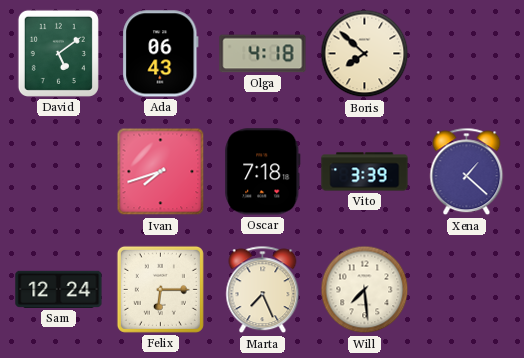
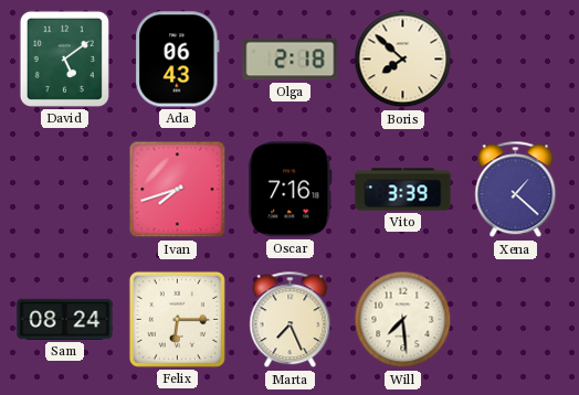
Olga: 4:18 -> 2:18 (291, 60)
Oscar: 7:18 -> 7:16 (291, 190)
Sam: 12:24 -> 08:24 (65, 319)
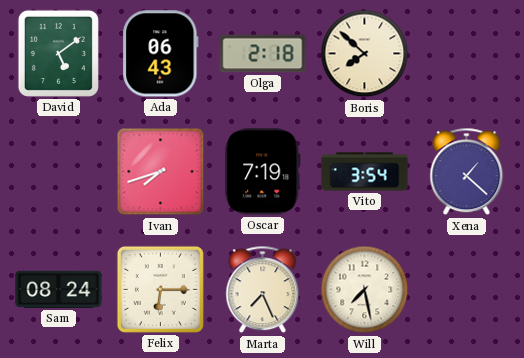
Oscar: 7:16 -> 7:19 (263, 172)
Vito: 3:39 -> 3:54 (365, 172)
Will: 7:29 -> 7:28 (365, 290)
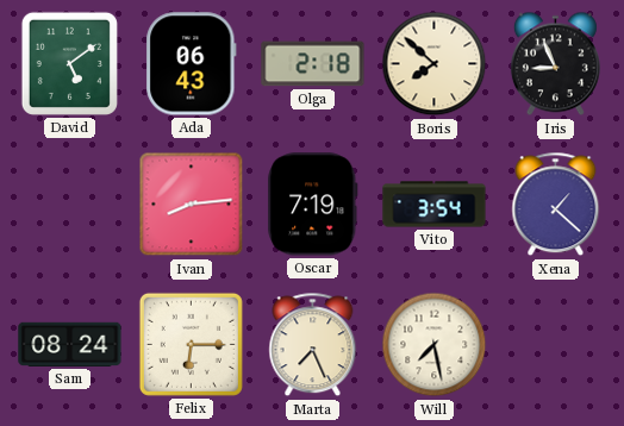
Iris: none -> 8:56 (555, 64)
Ivan: 7:42 -> 8:14 (192, 205)
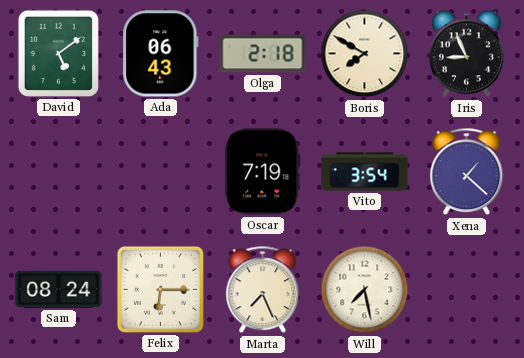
Boris: 7:52 -> 7:50 (365, 54)
Ivan: 8:14 -> none (192, 205)
